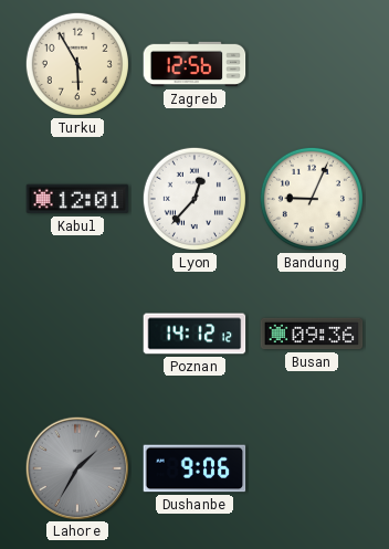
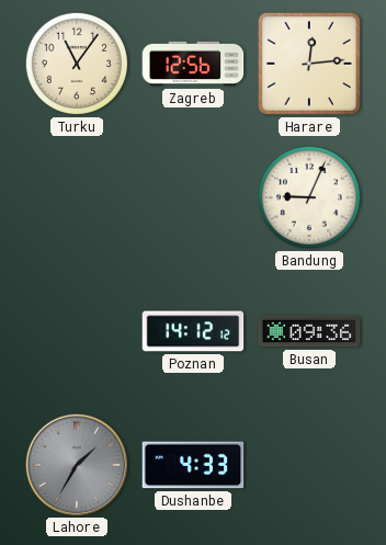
Turku: 5:55 -> 11:06 (77, 64)
Harare: none -> 12:14 (309, 64)
Kabul: 12:01 -> none (77, 199)
Lyon: 12:37 -> none (195, 199)
Dushanbe: 9:06 -> 4:33 (193, 465)
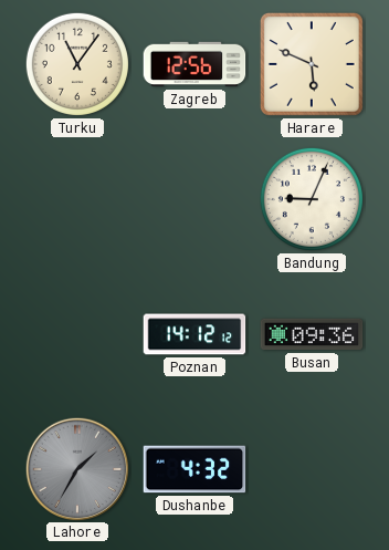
Harare: 12:14 -> 5:49 (312, 64)
Dushanbe: 4:33 -> 4:32 (195, 469)
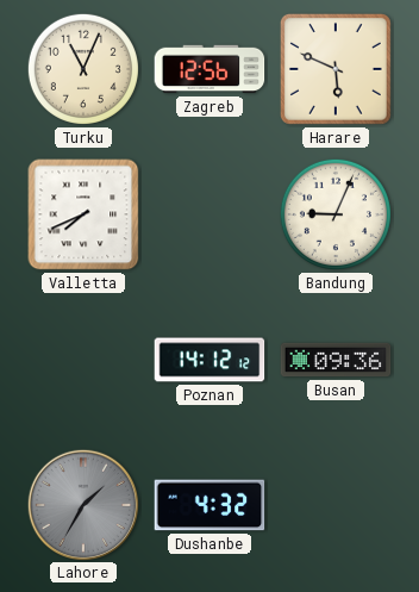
Turku: 11:06 -> 11:04 (83, 69)
Valletta: none -> 7:41 (83, 214)
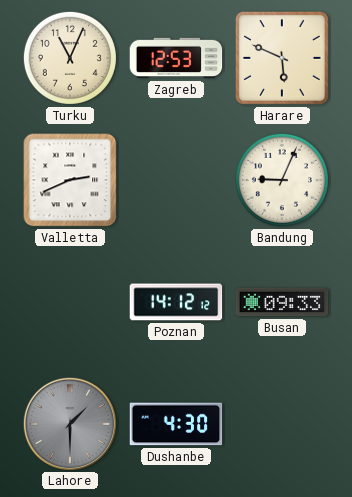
Zagreb: 12:56 -> 12:53 (176, 58)
Valletta: 7:41 -> 2:41 (70, 180)
Busan: 09:36 -> 09:33 (282, 302)
Lahore: 1:35 -> 1:30 (69, 423)
Dushanbe: 4:32 -> 4:30 (176, 424)
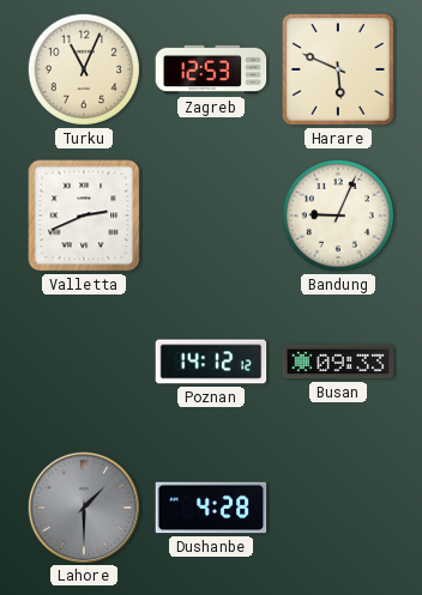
Dushanbe: 4:30 -> 4:28 (211, 508)
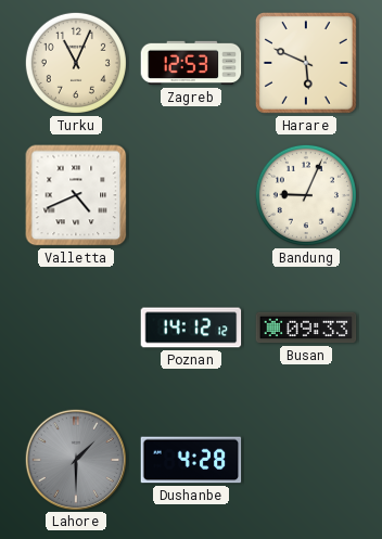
Valletta: 2:41 -> 4:41 (76, 195)
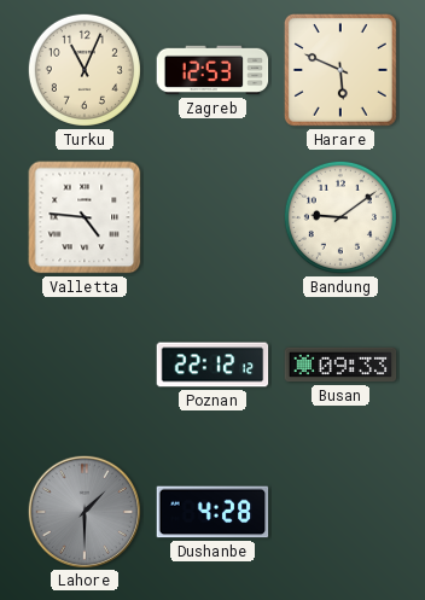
Valletta: 4:41 -> 4:46 (85, 217)
Bandung: 9:04 -> 9:09 (340, 217)
Poznan: 14:12 -> 22:12 (212, 365)
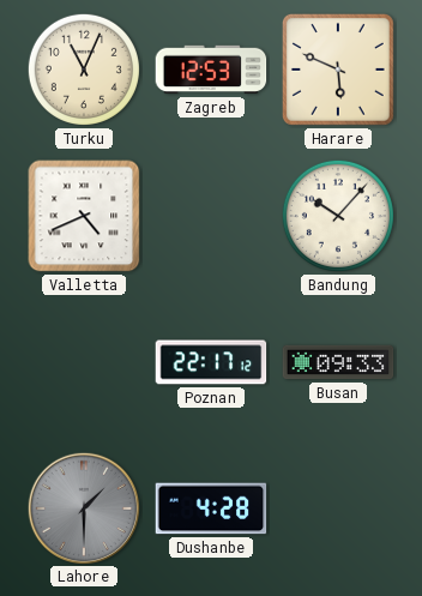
Valletta: 4:46 -> 4:41 (84, 216)
Bandung: 9:09 -> 10:07 (338, 216)
Poznan: 22:12 -> 22:17 (211, 362)
